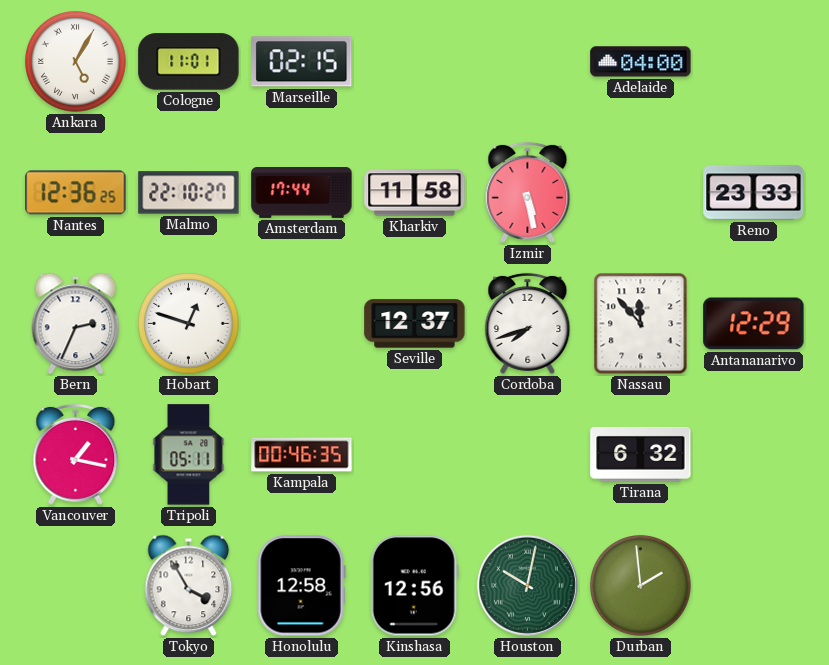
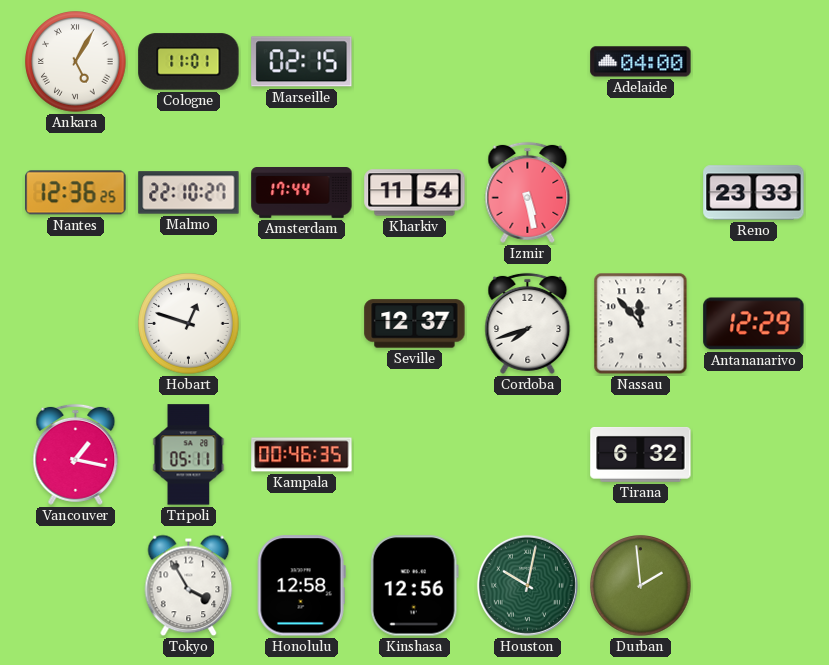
Kharkiv: 11:58 -> 11:54 (415, 193)
Bern: 2:34 -> none (76, 324)
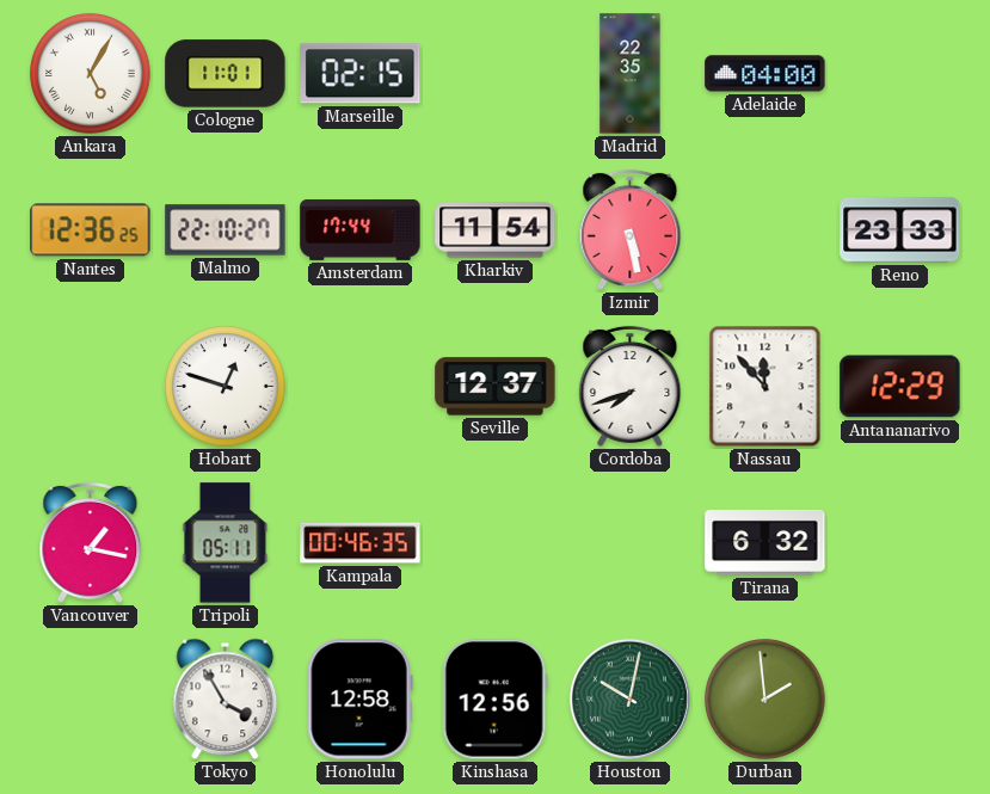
Madrid: none -> 22:35 (631, 74)
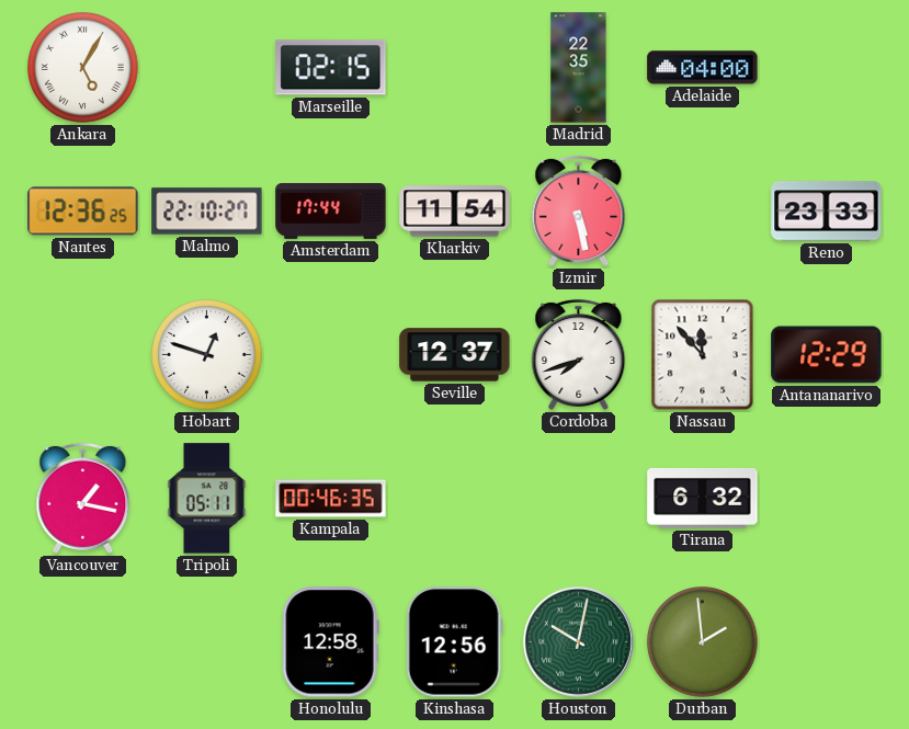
Cologne: 11:01 -> none (226, 74)
Tokyo: 3:55 -> none (226, 700)
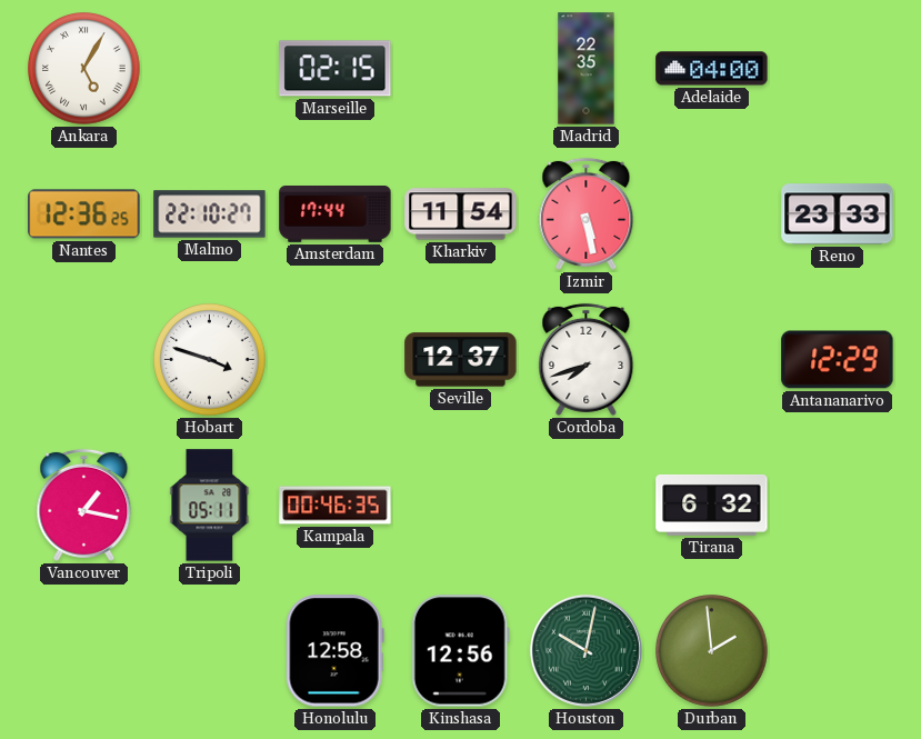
Hobart: 12:48 -> 3:48 (210, 360)
Nassau: 11:53 -> none (703, 355)
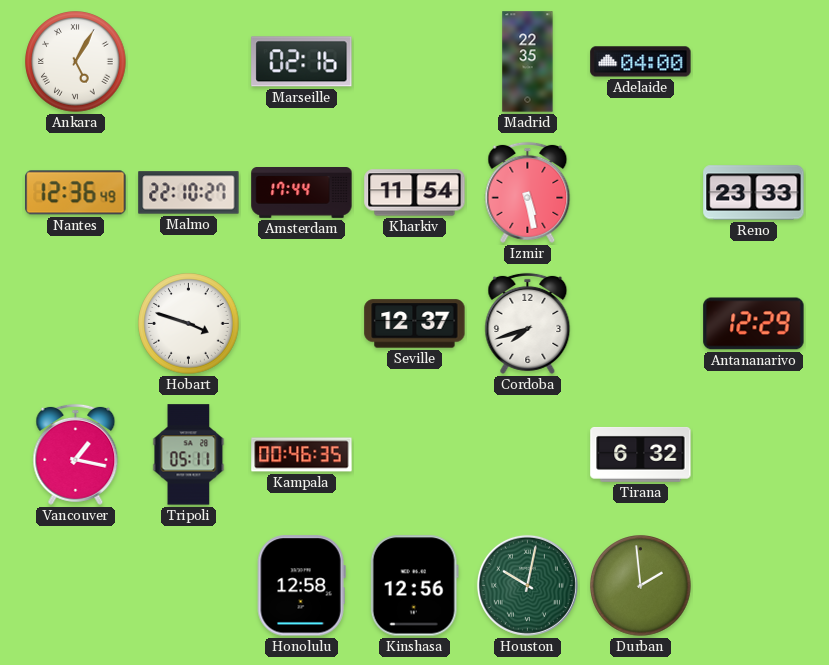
Marseille: 02:15 -> 02:16 (302, 62)
Nantes: 12:36:25 -> 12:36:49 (76, 193)
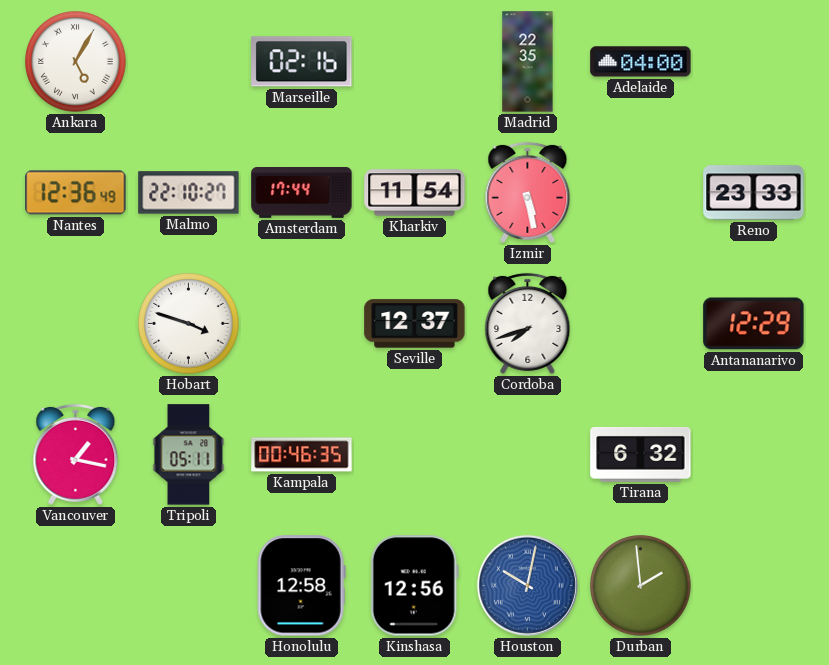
Houston dial: green -> blue (527, 585)
